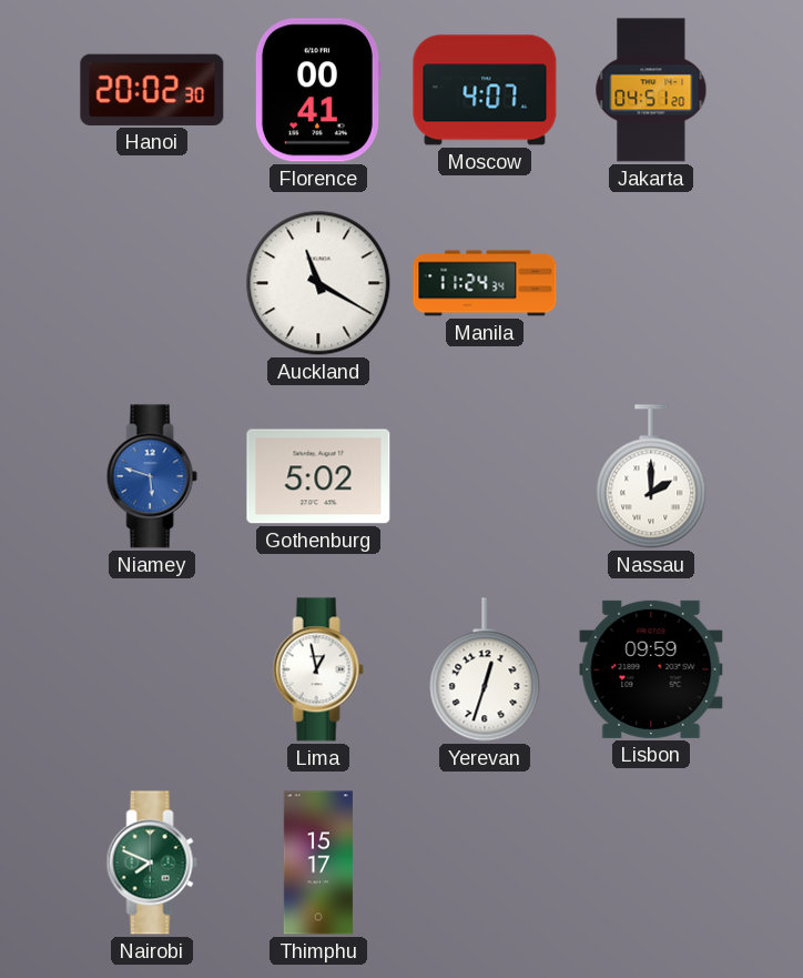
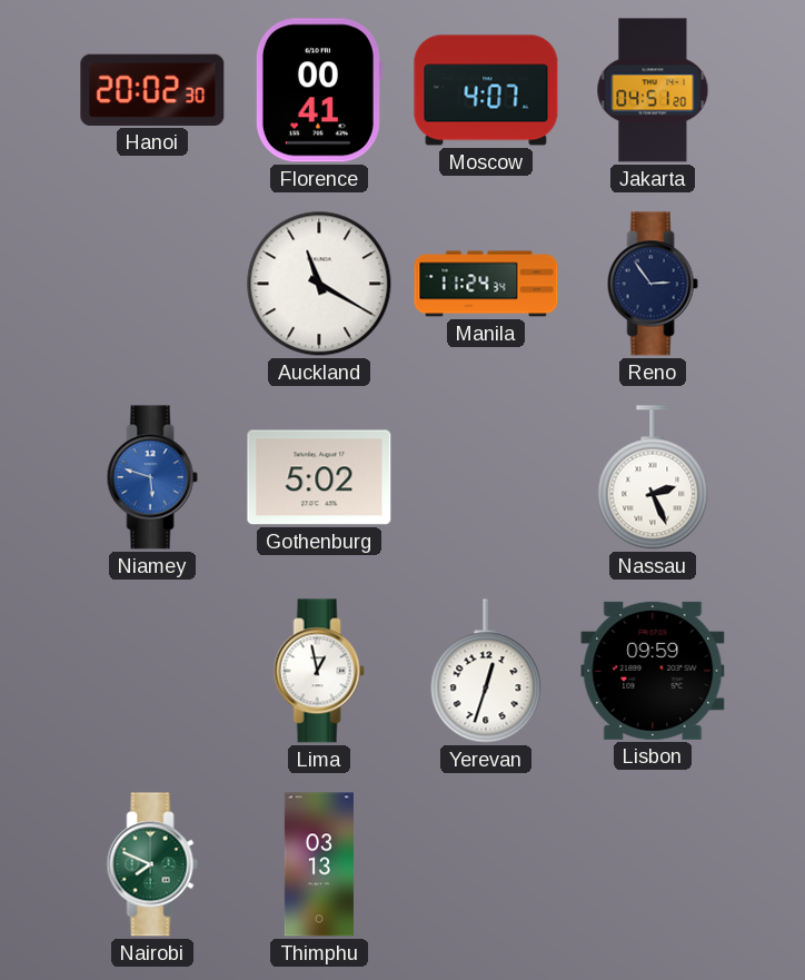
Reno: none -> 2:54 (653, 284)
Nassau: 2:00 -> 2:26 (653, 477)
Thimphu: 15:17 -> 03:13 (319, 864)
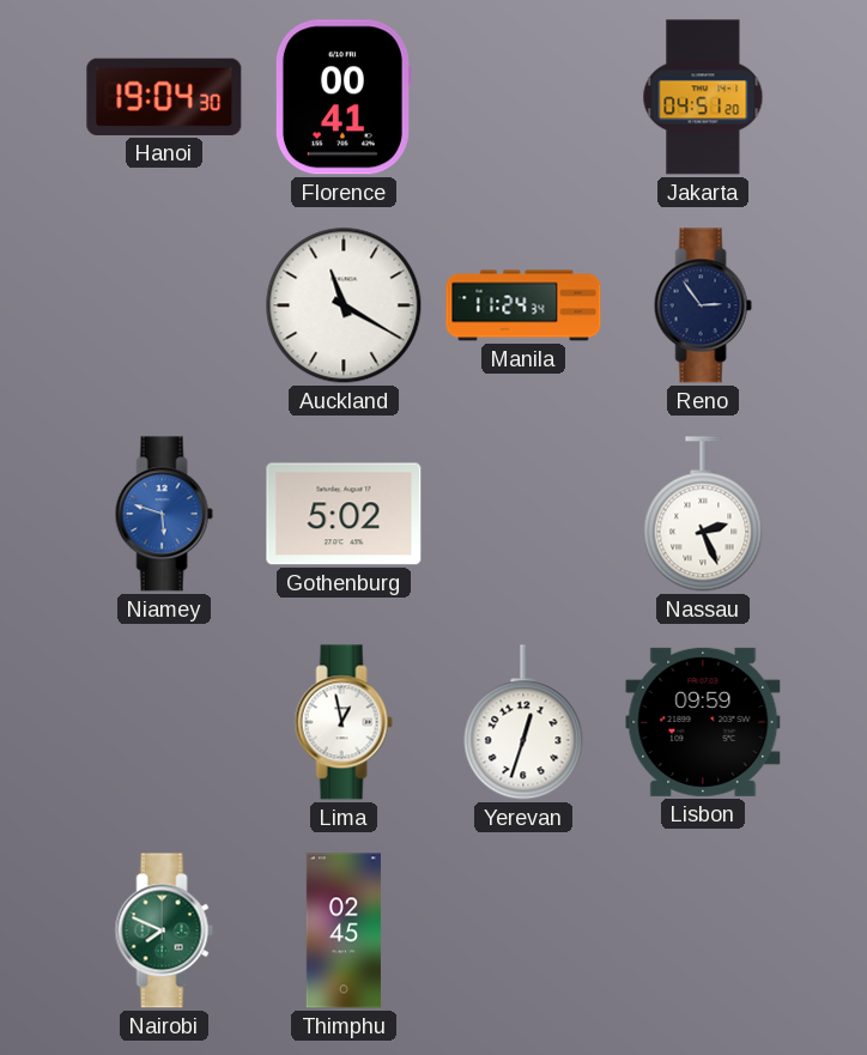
Hanoi: 20:02 -> 19:04 (164, 97)
Moscow: 4:07 -> none (486, 90)
Thimphu: 03:13 -> 02:45 (344, 930)
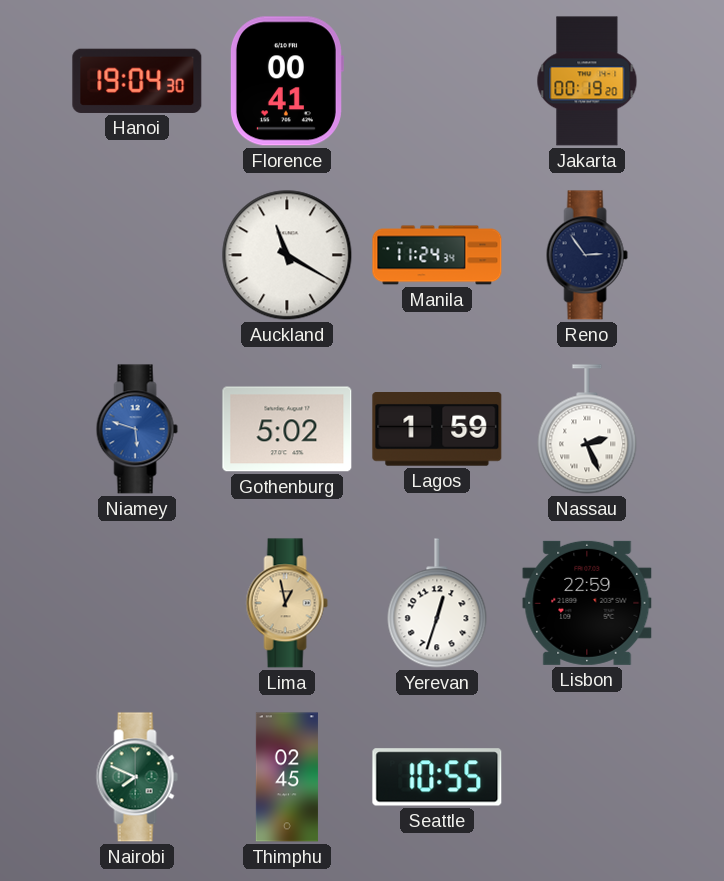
Jakarta: 04:51 -> 00:19 (587, 81)
Lagos: none -> 1:59 (437, 430)
Lima dial: white -> champagne (287, 603)
Lisbon: 09:59 -> 22:59 (587, 603)
Seattle: none -> 10:55 (437, 777)
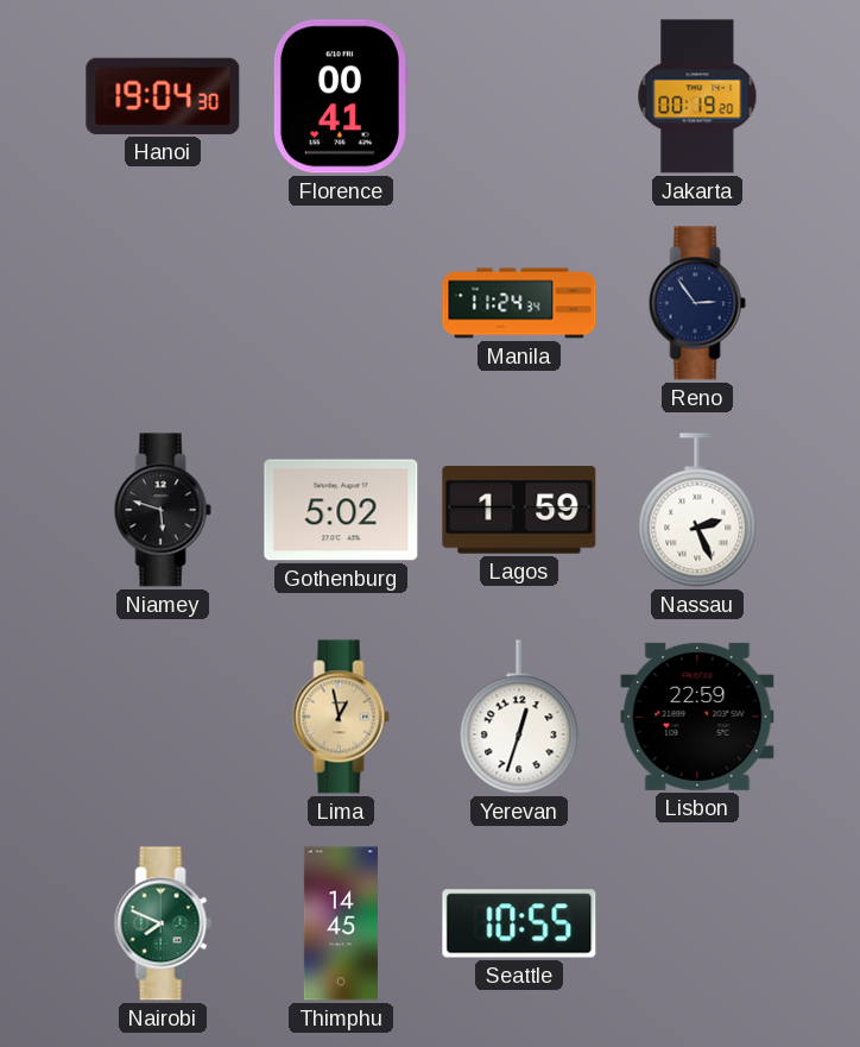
Auckland: 11:20 -> none (287, 255)
Niamey dial: blue -> black (163, 510)
Thimphu: 02:45 -> 14:45 (341, 923)
